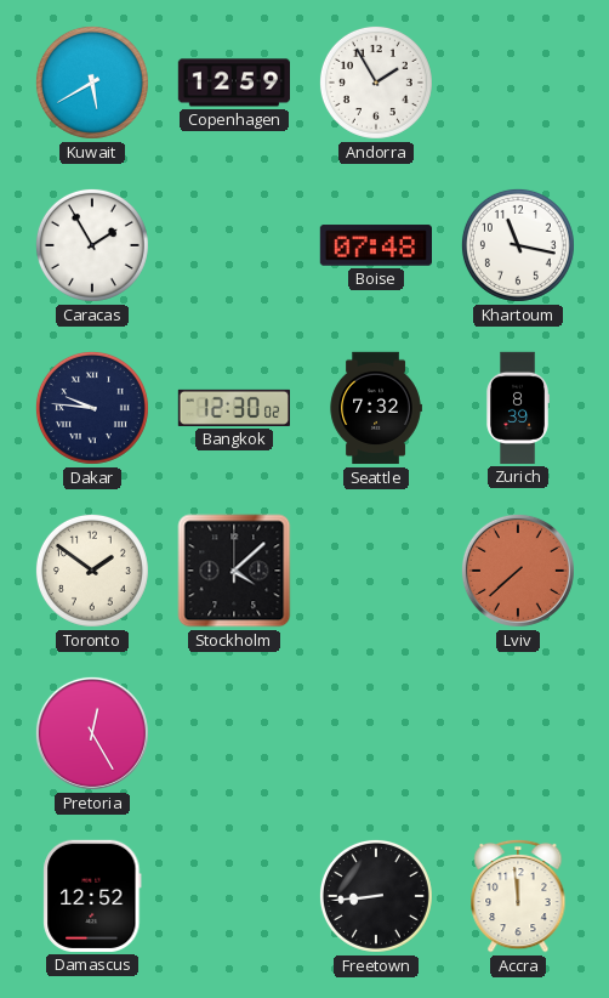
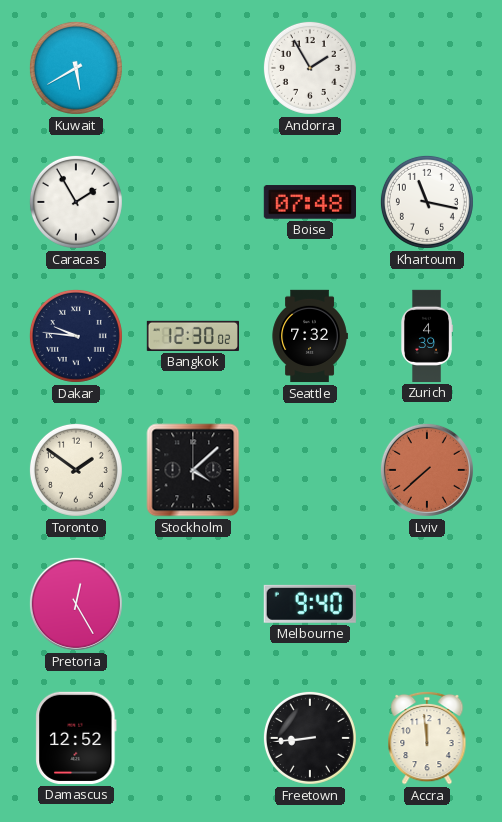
Copenhagen: 12:59 -> none (233, 83)
Zurich: 8:39 -> 4:39 (427, 336)
Melbourne: none -> 9:40 (310, 604)
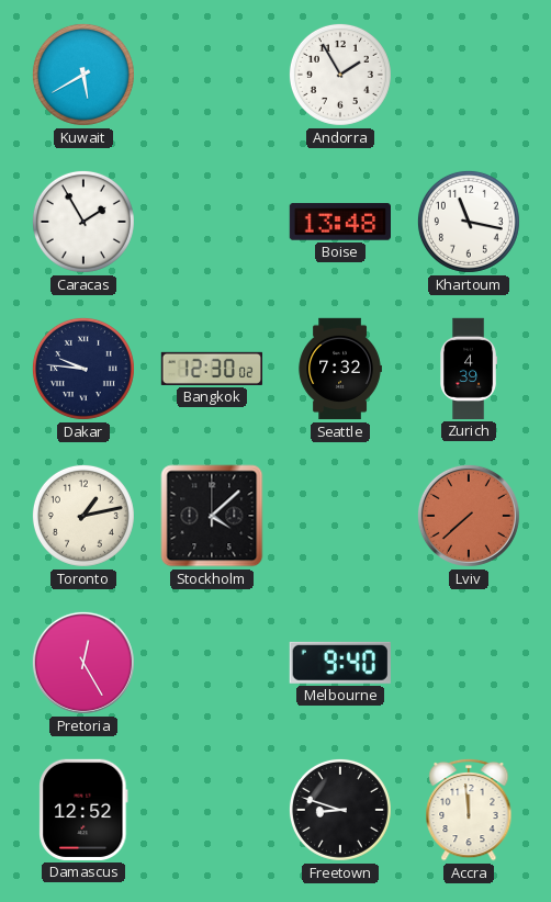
Boise: 07:48 -> 13:48 (339, 222)
Toronto: 1:51 -> 1:13 (83, 516)
Freetown: 8:44 -> 8:48 (340, 810)
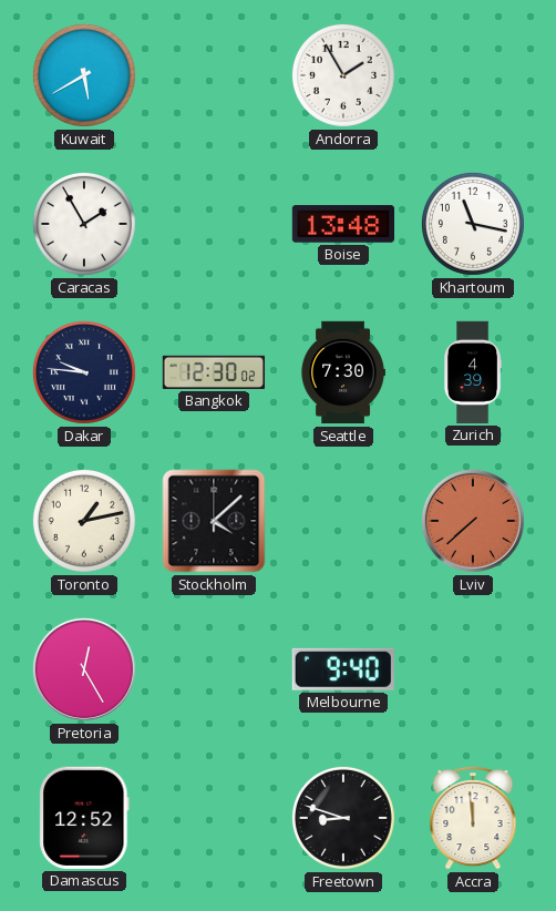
Seattle: 7:32 -> 7:30 (343, 372)
